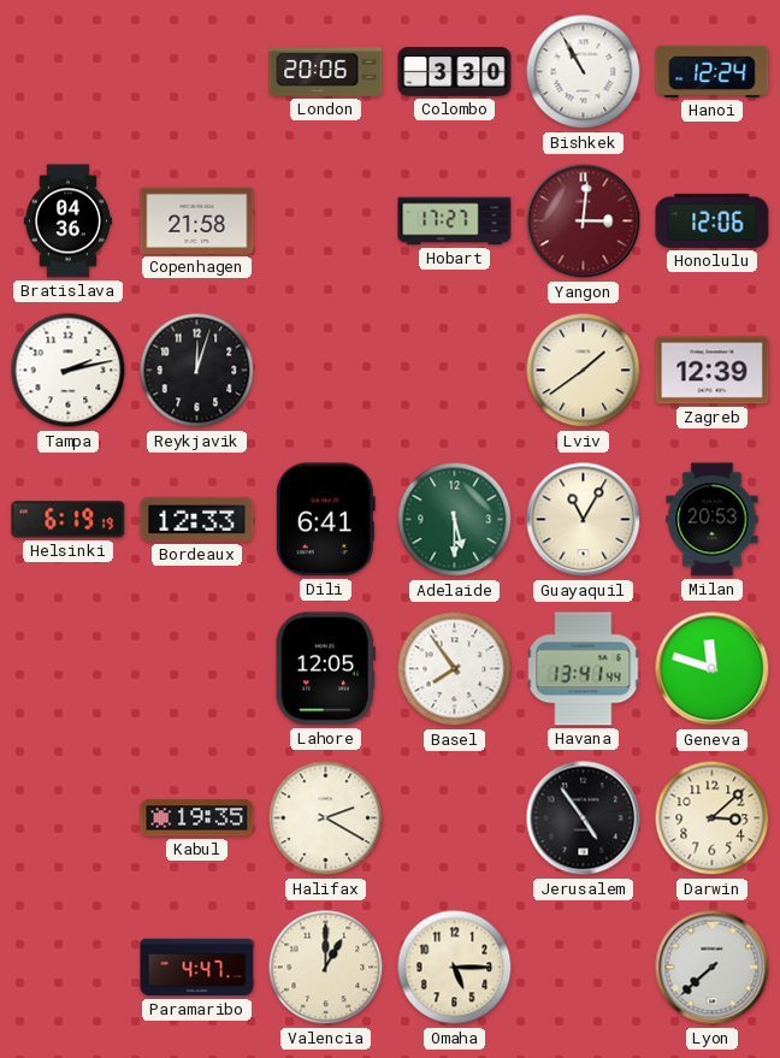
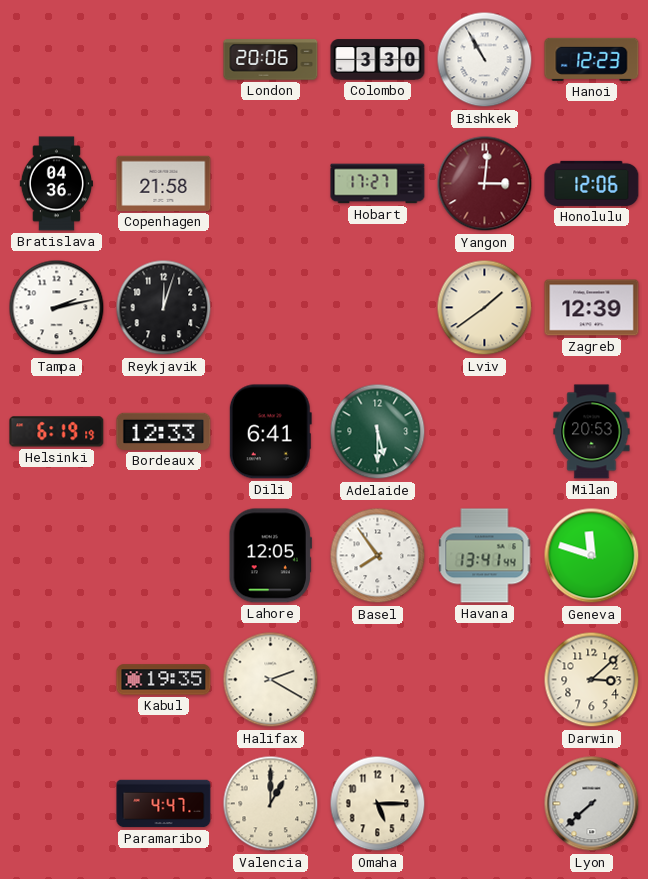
Hanoi: 12:24 -> 12:23 (592, 59)
Guayaquil: 11:05 -> none (584, 520)
Jerusalem: 4:54 -> none (584, 818)
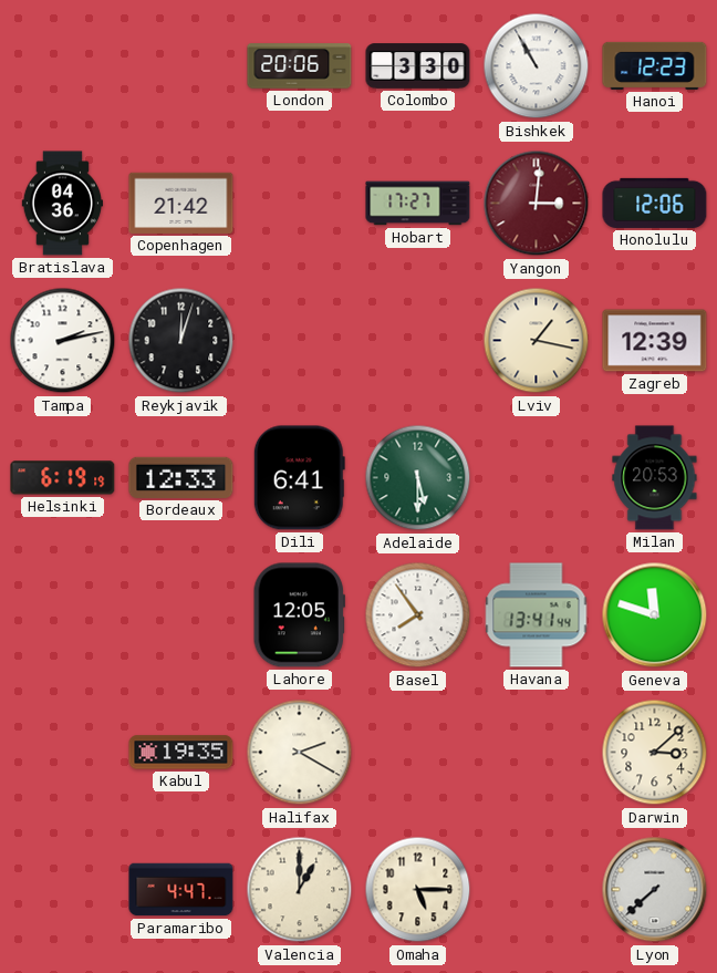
Copenhagen: 21:58 -> 21:42 (181, 203)
Lviv: 1:39 -> 1:17 (537, 341)
